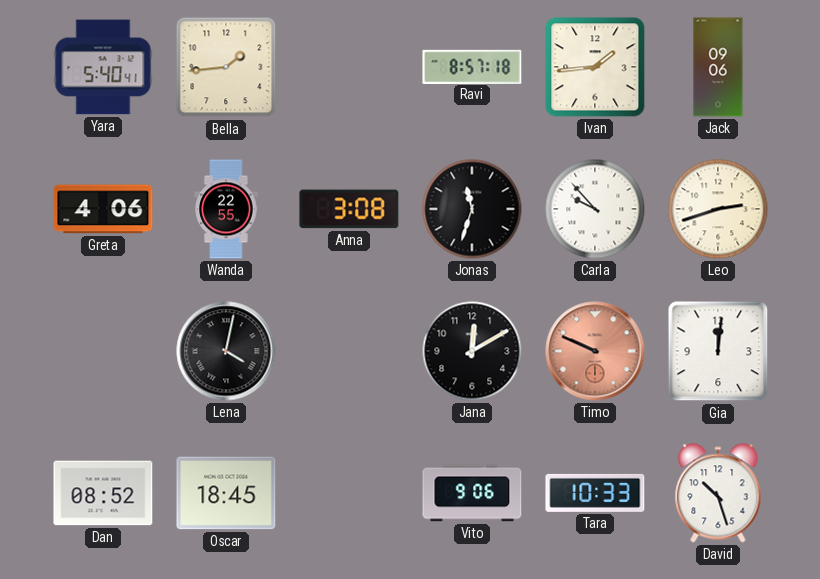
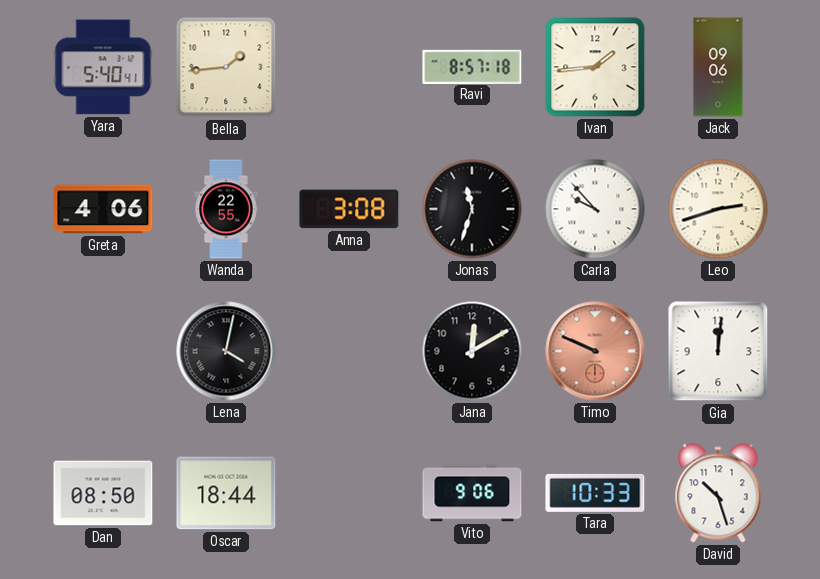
Dan: 08:52 -> 08:50 (103, 493)
Oscar: 18:45 -> 18:44 (226, 493)
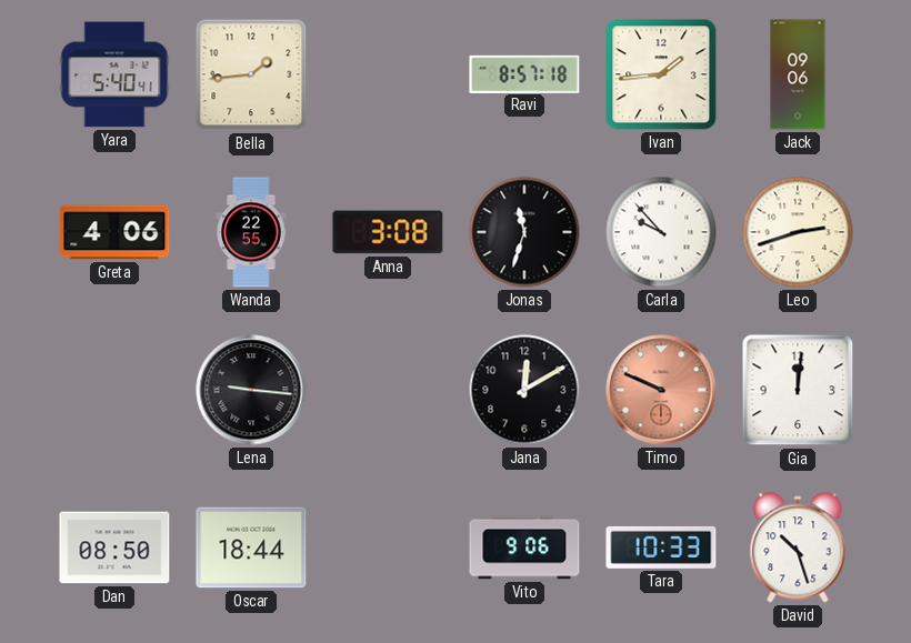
Lena: 4:02 -> 9:16 (251, 390)
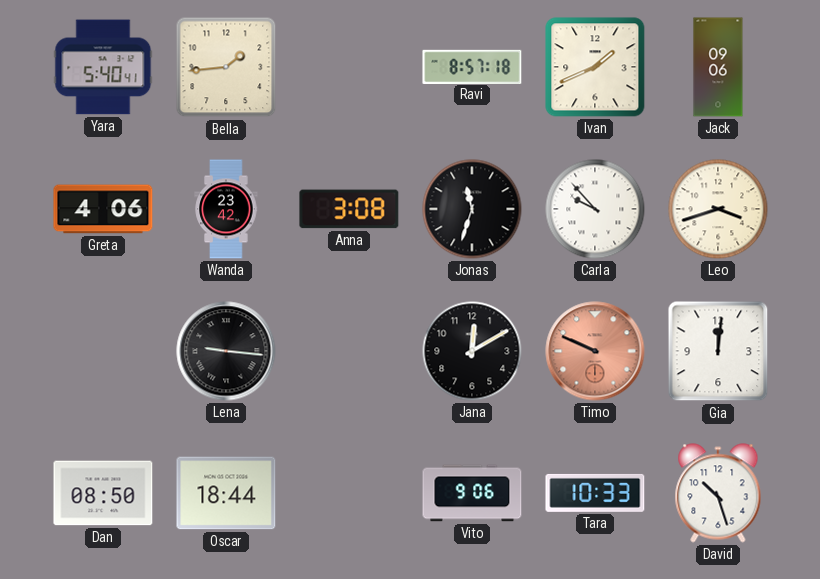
Ivan: 1:44 -> 1:41 (595, 67)
Wanda: 22:55 -> 23:42 (226, 209)
Leo: 2:42 -> 3:42 (718, 209)
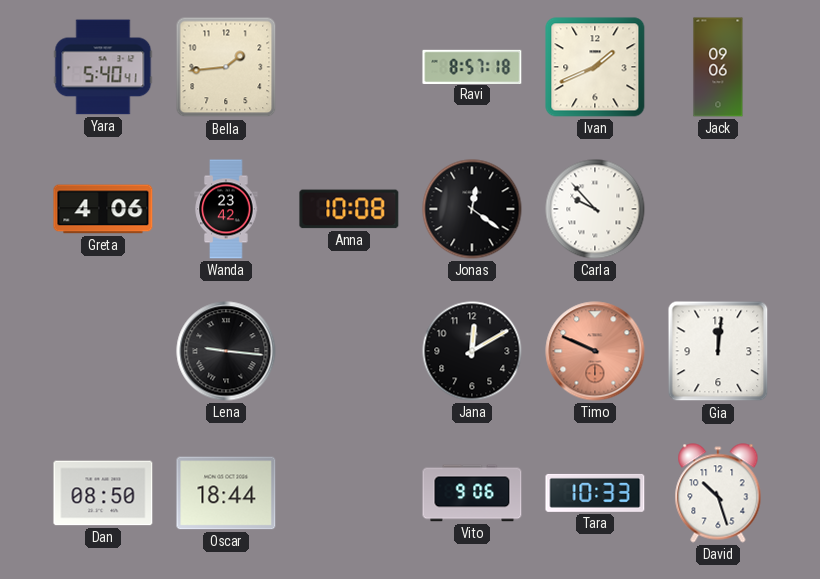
Anna: 3:08 -> 10:08 (349, 209)
Jonas: 11:33 -> 12:21 (472, 209)
Leo: 3:42 -> none (718, 209)
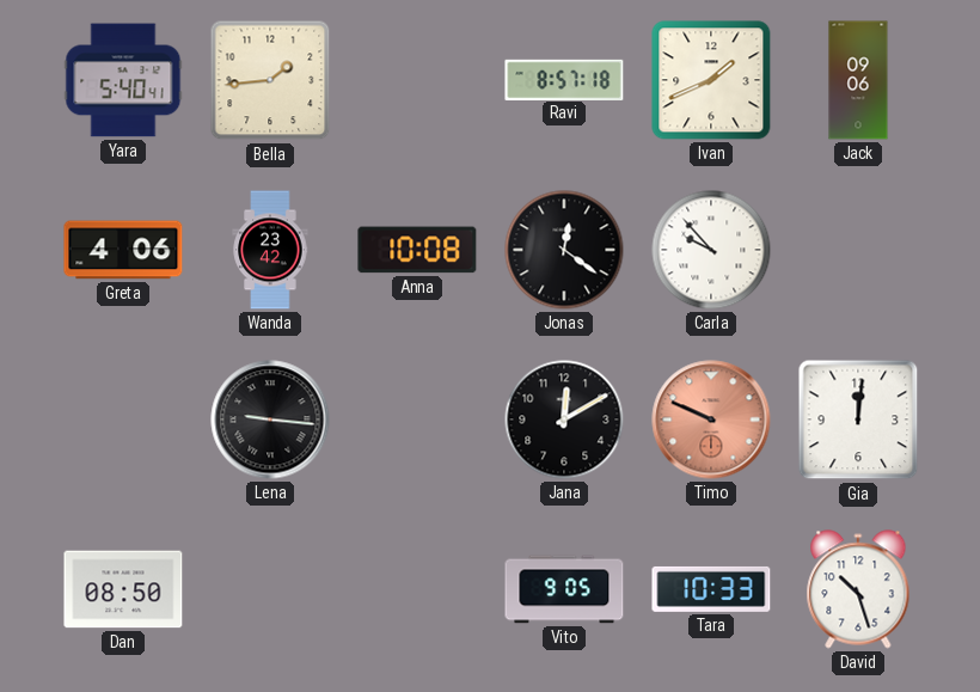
Oscar: 18:44 -> none (226, 493)
Vito: 9:06 -> 9:05 (564, 589)
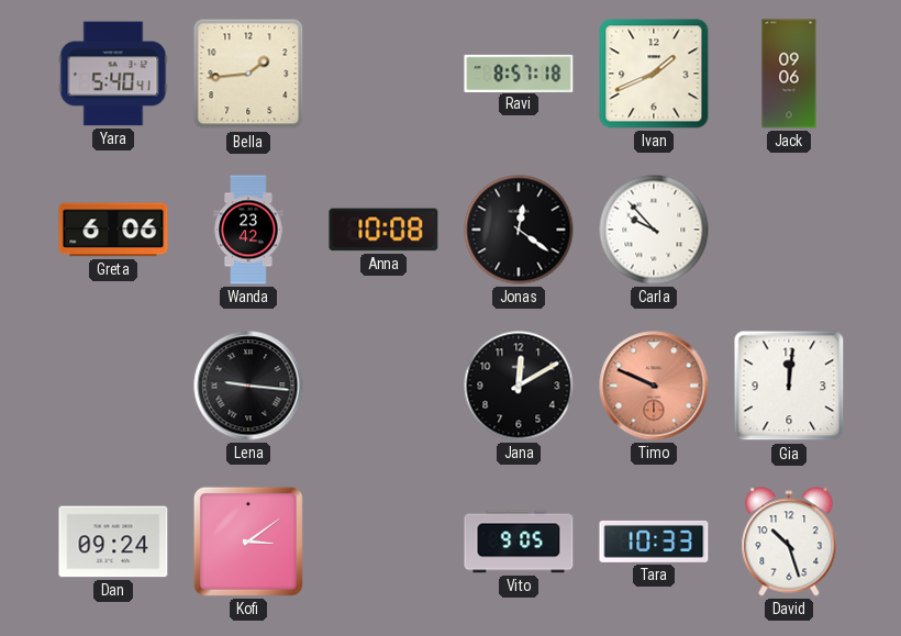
Greta: 4:06 -> 6:06 (113, 230)
Dan: 08:50 -> 09:24 (113, 542)
Kofi: none -> 3:09 (248, 542)
